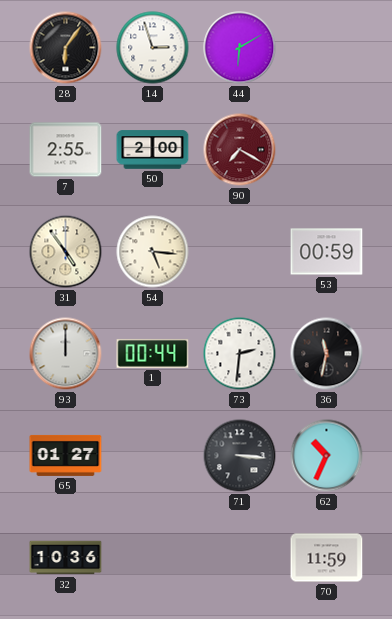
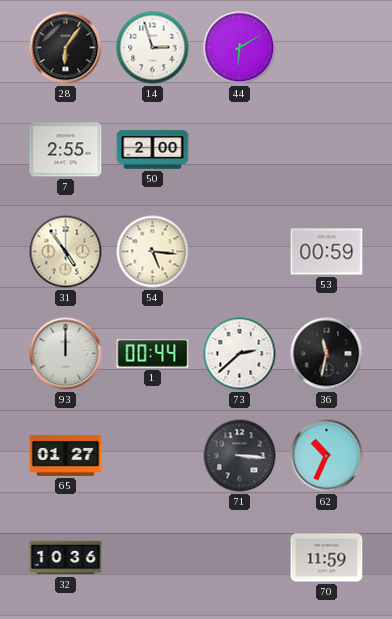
90: 7:20 -> none (240, 150)
73: 2:31 -> 2:38 (240, 354)
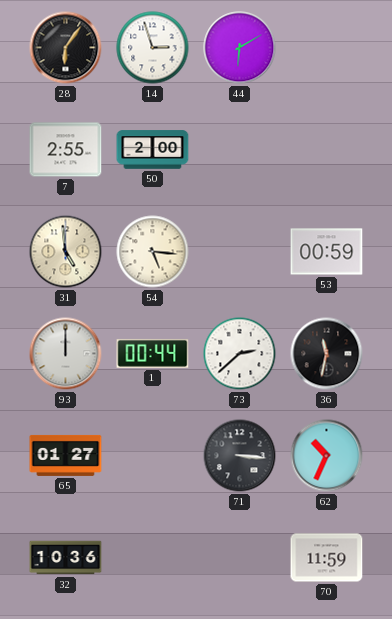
31: 4:54 -> 4:59 (66, 252)
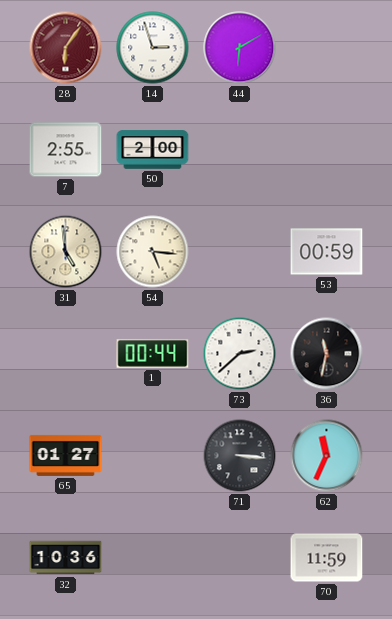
28 dial: black -> burgundy (66, 48)
93: 12:00 -> none (66, 354)
62: 10:34 -> 11:34 (327, 456)
